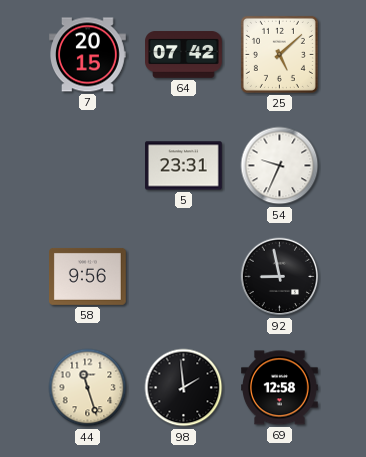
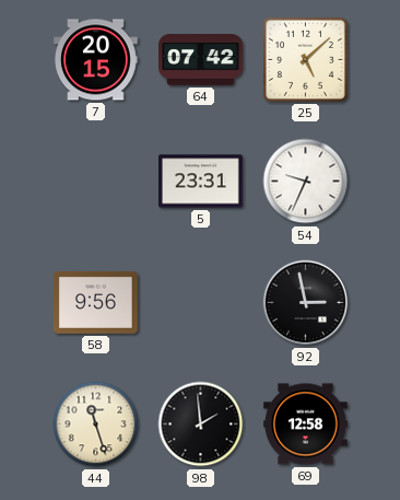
92: 8:58 -> 2:58 (306, 303)
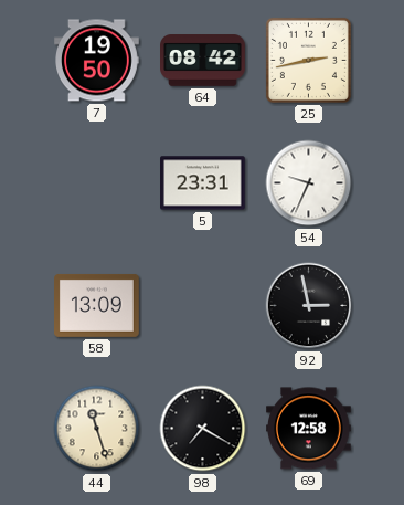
7: 20:15 -> 19:50 (97, 61)
64: 07:42 -> 08:42 (203, 61)
25: 5:08 -> 2:43 (308, 60)
58: 9:56 -> 13:09 (97, 305)
98: 1:59 -> 7:20 (203, 429)
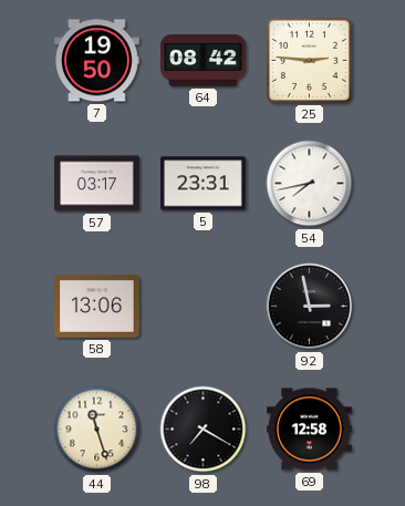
25: 2:43 -> 2:46 (309, 60)
57: none -> 03:17 (97, 184)
54: 9:34 -> 7:43 (310, 184)
58: 13:09 -> 13:06 (97, 306)
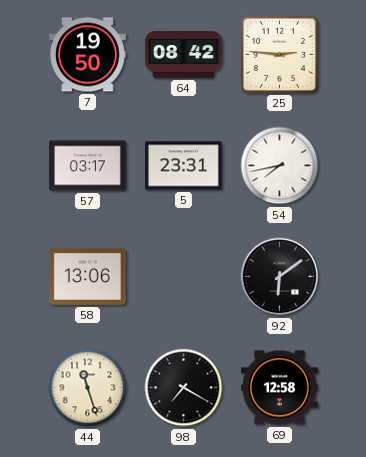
92: 2:58 -> 6:09 (280, 277)
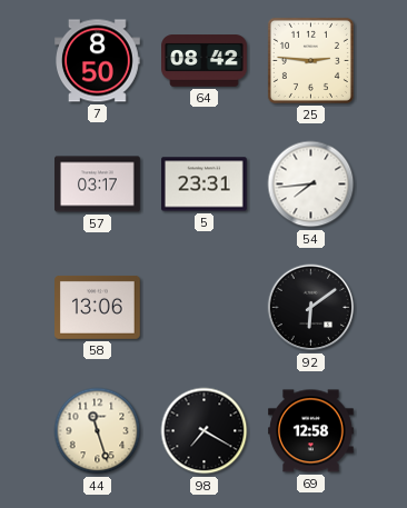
7: 19:50 -> 8:50 (98, 61)
54: 7:43 -> 7:44 (311, 185)
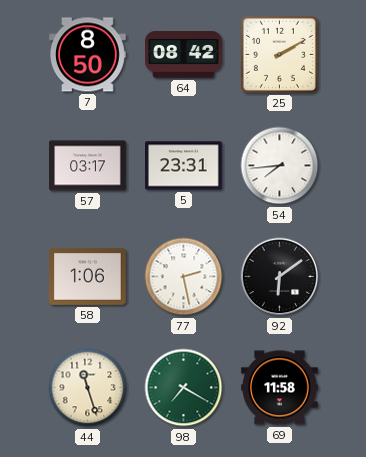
25: 2:46 -> 2:10 (279, 54)
58: 13:06 -> 1:06 (88, 276)
77: none -> 2:28 (184, 277)
98 dial: black -> green (184, 388)
69: 12:58 -> 11:58 (280, 388)
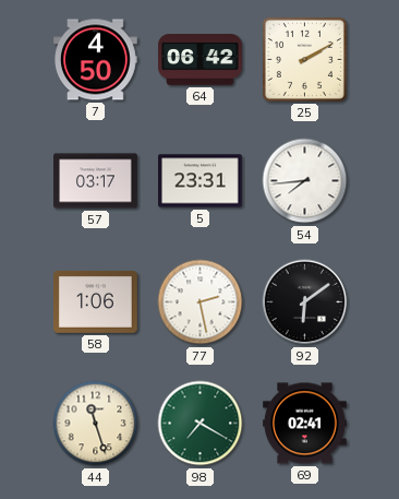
7: 8:50 -> 4:50 (96, 60)
64: 08:42 -> 06:42 (201, 60)
69: 11:58 -> 02:41 (305, 424)
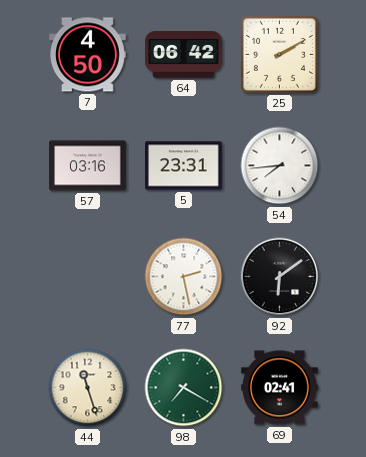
57: 03:17 -> 03:16 (88, 166)
58: 1:06 -> none (96, 301)
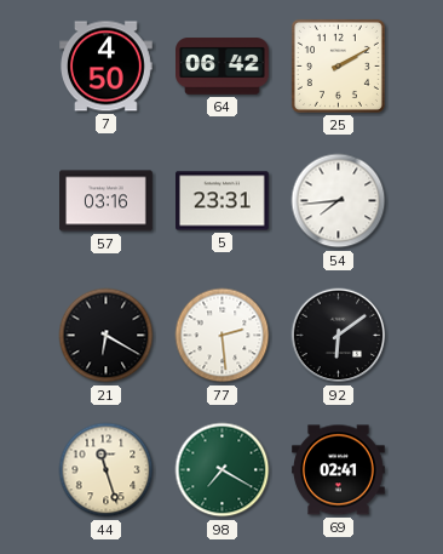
21: none -> 6:20 (107, 336)
77: 2:28 -> 2:29 (223, 336)
